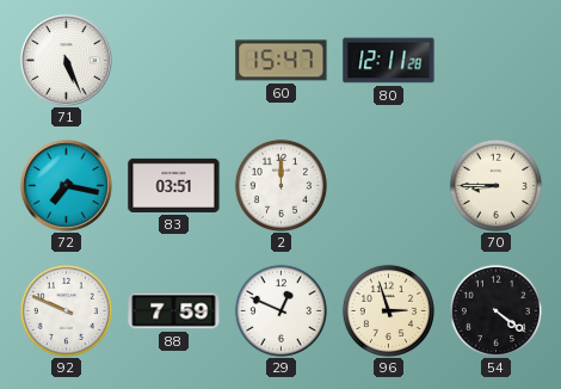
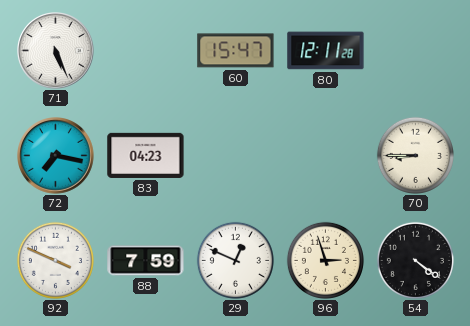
83: 03:51 -> 04:23 (146, 155)
2: 12:00 -> none (280, 185)
92: 9:49 -> 3:49 (55, 260)
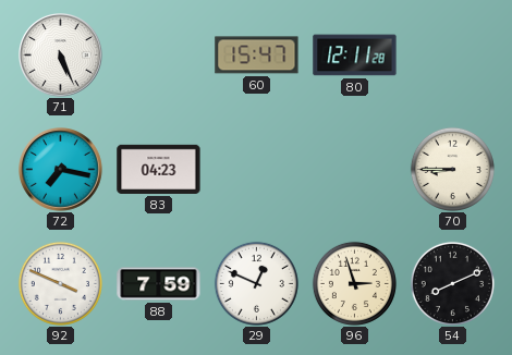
54: 4:21 -> 8:11 (452, 283)
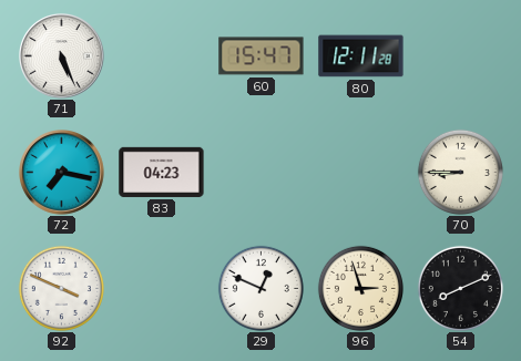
88: 7:59 -> none (159, 284)
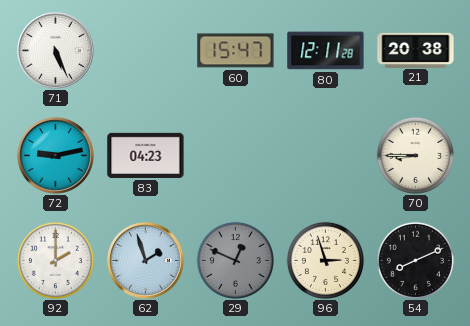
21: none -> 20:38 (416, 50)
72: 7:17 -> 9:13 (56, 156)
92: 3:49 -> 2:00 (55, 260)
62: none -> 1:57 (146, 261)
29 dial: white -> grey (235, 260)
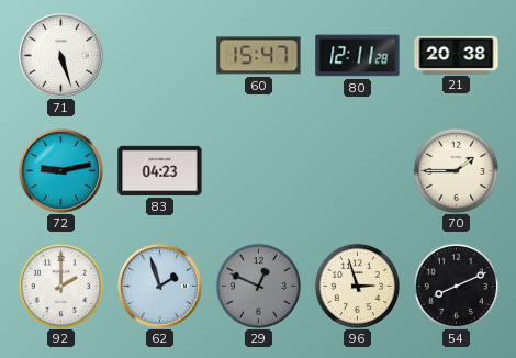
71: 5:26 -> 5:27 (61, 56)
70: 8:45 -> 1:45 (456, 170)
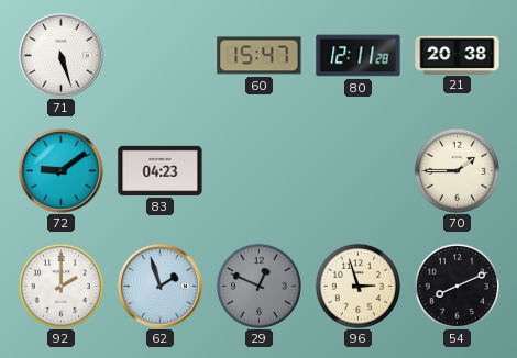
72: 9:13 -> 9:09 (62, 171)
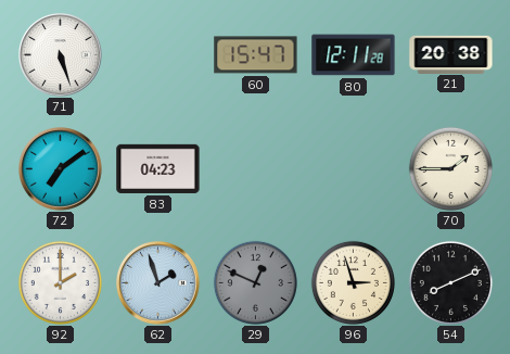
72: 9:09 -> 7:09 (61, 169)
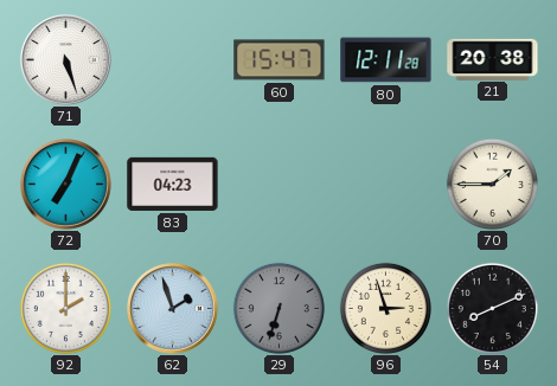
72: 7:09 -> 7:04 (66, 185)
29: 12:49 -> 6:33 (278, 308)
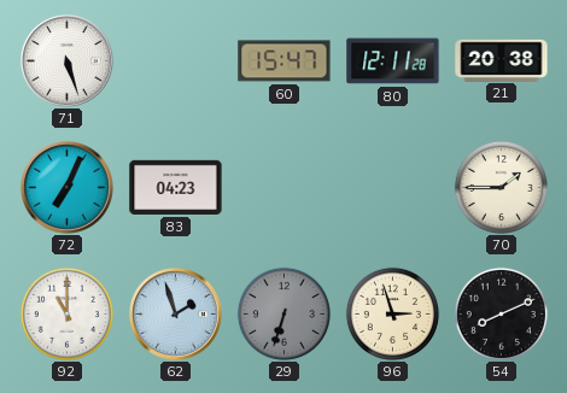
92: 2:00 -> 11:00 (66, 313)
